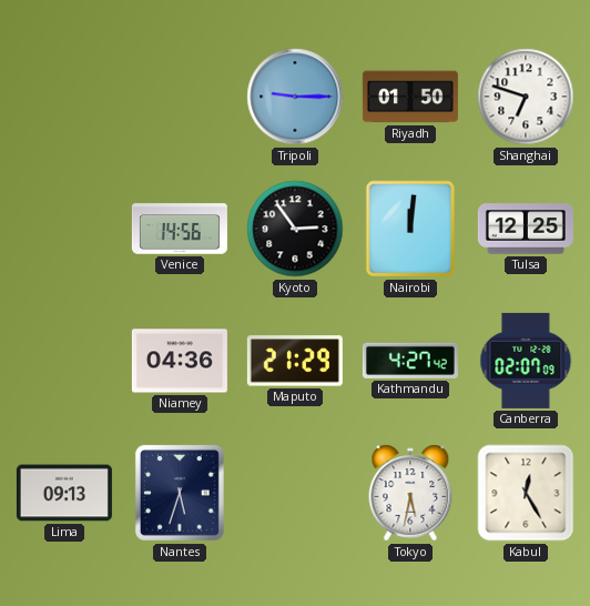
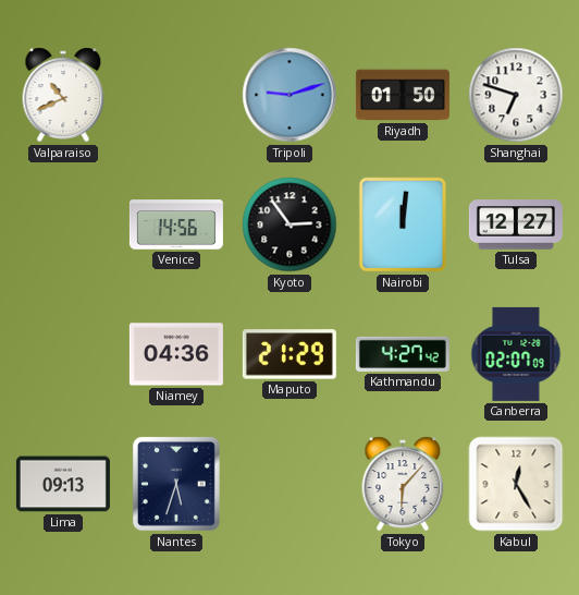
Valparaiso: none -> 10:41 (63, 95)
Tripoli: 9:15 -> 9:12 (289, 95)
Tulsa: 12:25 -> 12:27 (516, 224)
Tokyo: 5:32 -> 6:07 (403, 484)
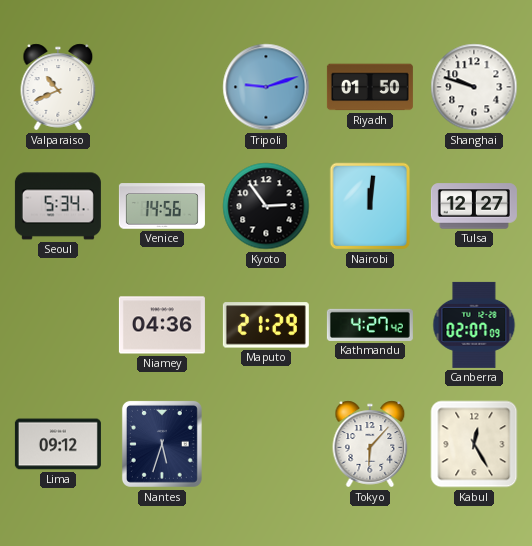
Shanghai: 6:48 -> 9:48 (474, 87)
Seoul: none -> 5:34 (58, 206)
Lima: 09:13 -> 09:12 (58, 444)
